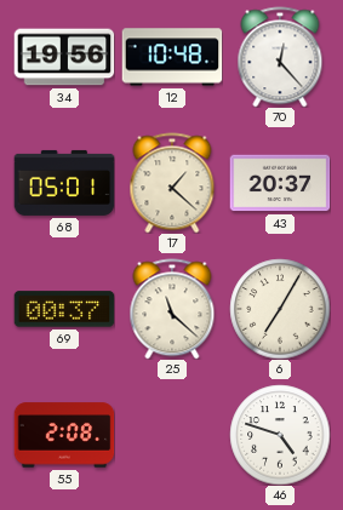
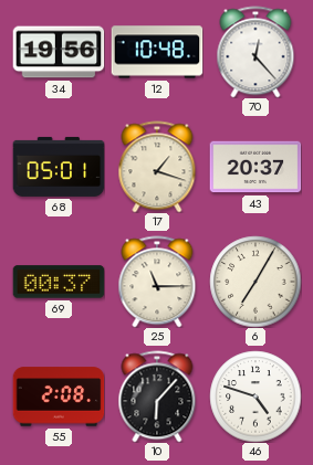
17: 1:22 -> 1:18 (157, 167)
25: 11:22 -> 11:15 (157, 282)
10: none -> 6:07 (157, 397)
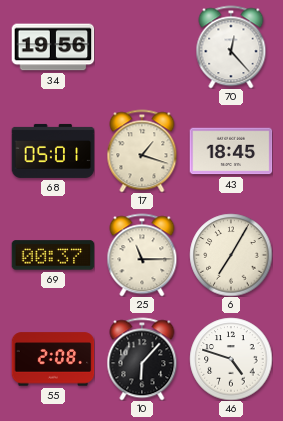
12: 10:48 -> none (157, 52)
43: 20:37 -> 18:45 (231, 151)
